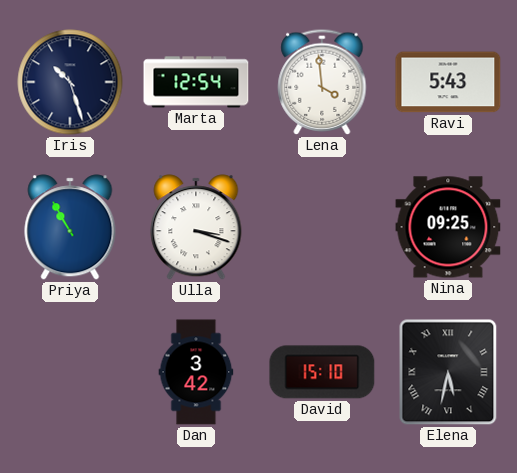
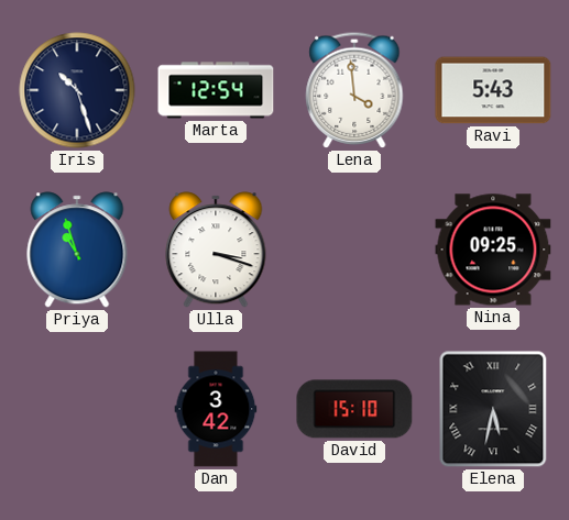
Priya: 10:55 -> 10:57 (77, 250)
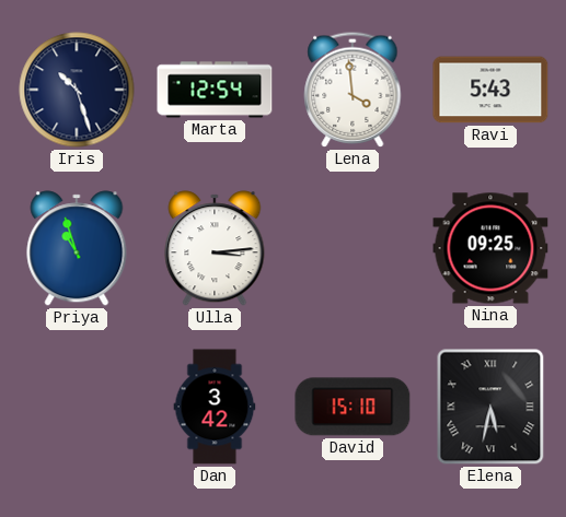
Ulla: 3:18 -> 3:14 (215, 248)
